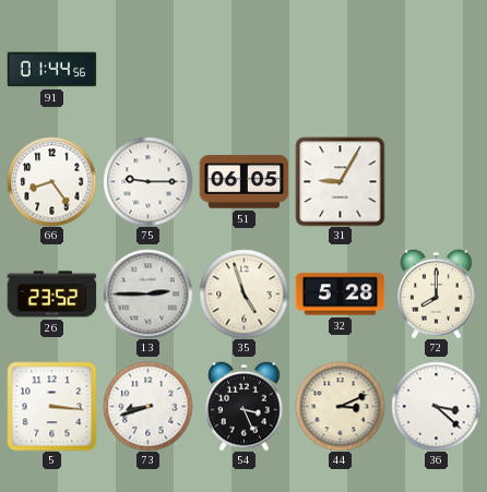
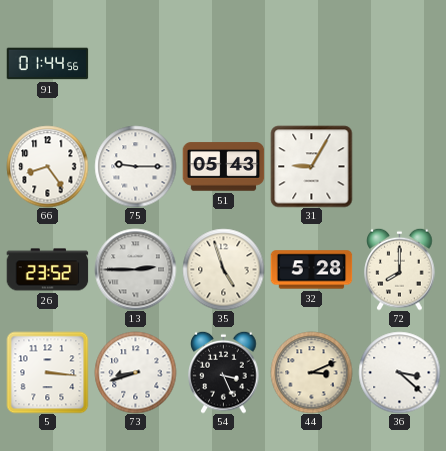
51: 06:05 -> 05:43 (223, 167)
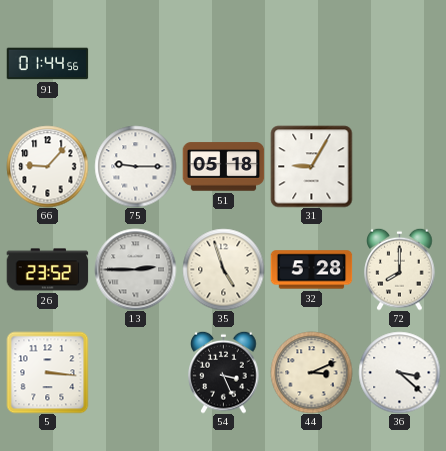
66: 8:24 -> 9:07 (47, 166)
51: 05:43 -> 05:18 (223, 167)
73: 8:42 -> none (135, 372)
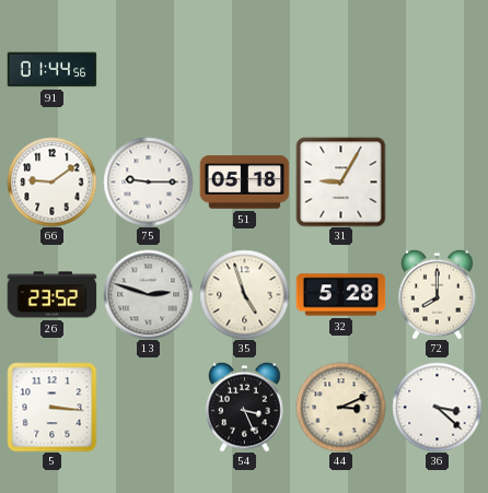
66: 9:07 -> 9:09 (51, 181)
13: 2:45 -> 2:48 (148, 294)
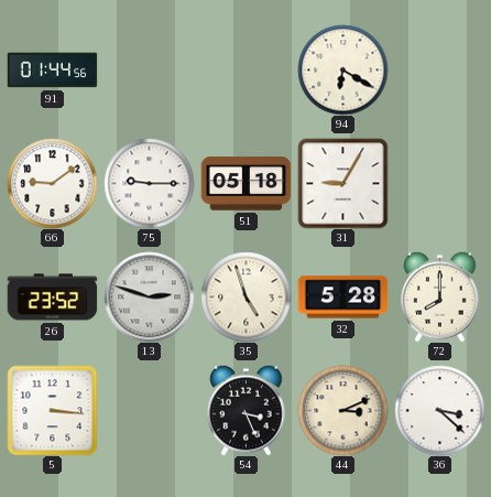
94: none -> 6:20 (342, 69)
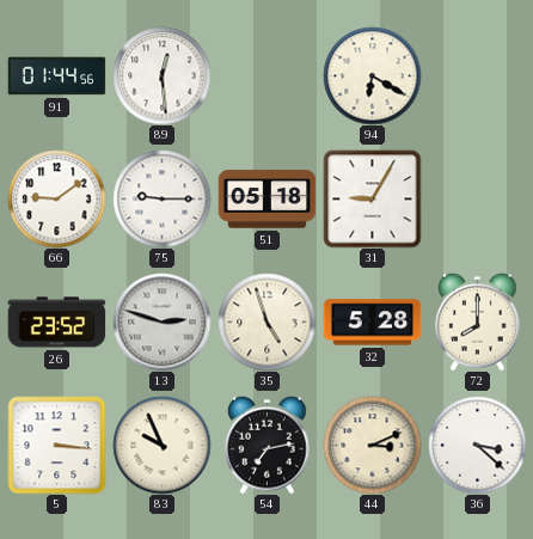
89: none -> 12:29 (161, 75)
83: none -> 9:56 (161, 445)
54: 3:26 -> 7:13 (268, 445)
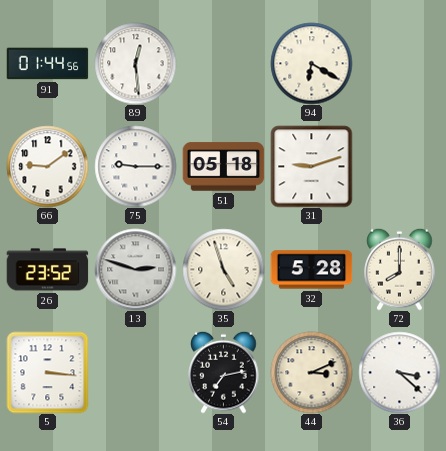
31: 9:05 -> 9:12 (311, 166)
83: 9:56 -> none (161, 445)
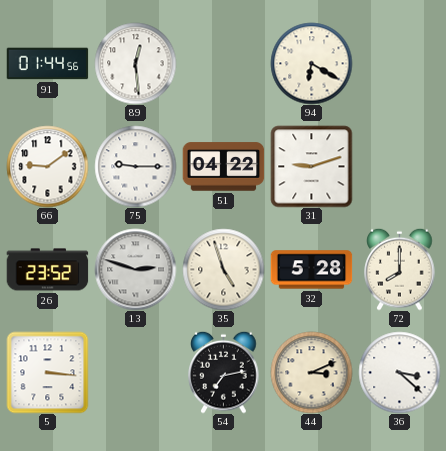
51: 05:18 -> 04:22 (223, 167)
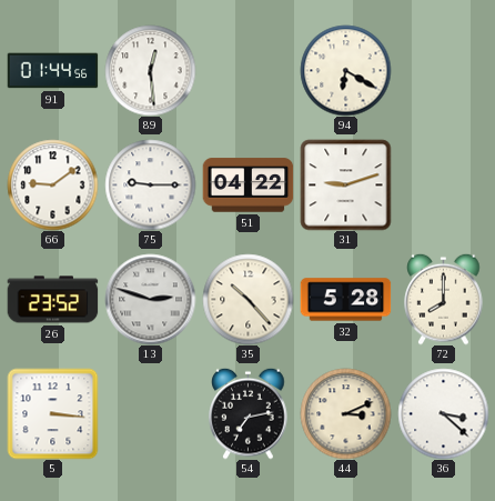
35: 4:57 -> 10:23 (247, 299)
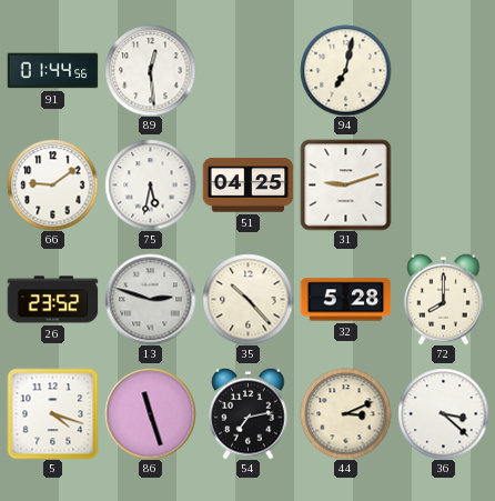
94: 6:20 -> 7:02 (345, 70)
75: 9:15 -> 5:32 (150, 184)
51: 04:22 -> 04:25 (247, 186)
5: 3:16 -> 4:18 (52, 413)
86: none -> 11:27 (150, 413)
